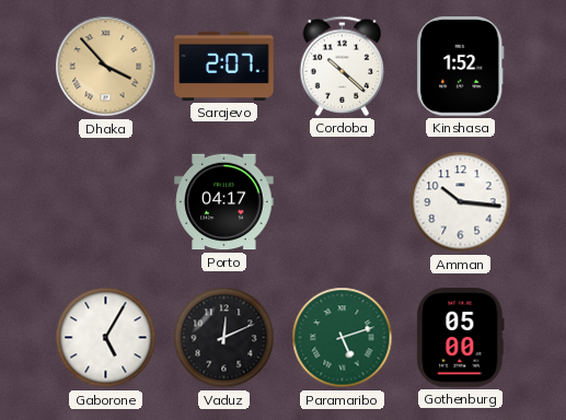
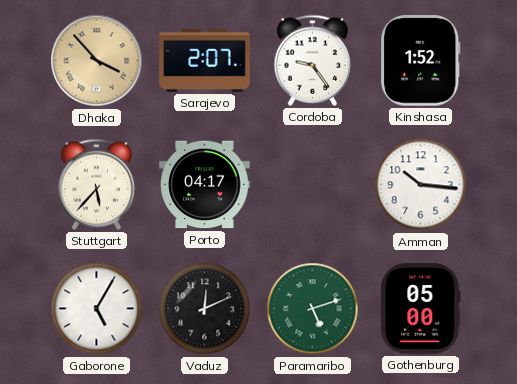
Cordoba: 10:22 -> 9:24 (313, 60)
Stuttgart: none -> 5:37 (97, 184)
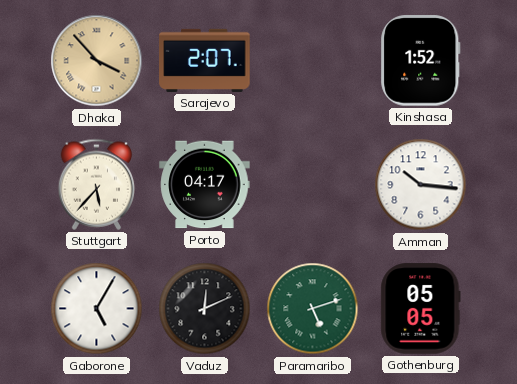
Cordoba: 9:24 -> none (313, 60)
Gothenburg: 05:00 -> 05:05 (421, 309)
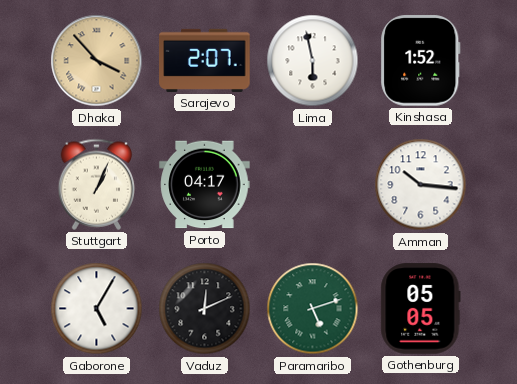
Lima: none -> 5:58 (313, 61)
Stuttgart: 5:37 -> 1:04 (97, 184)
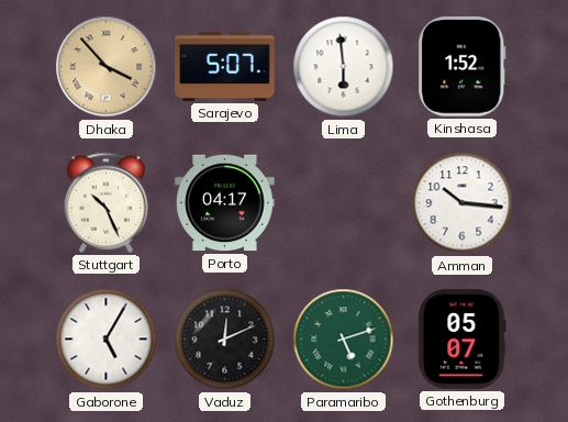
Sarajevo: 2:07 -> 5:07 (225, 66)
Lima: 5:58 -> 5:59 (344, 67)
Stuttgart: 1:04 -> 10:26 (107, 202)
Gothenburg: 05:05 -> 05:07 (463, 340)
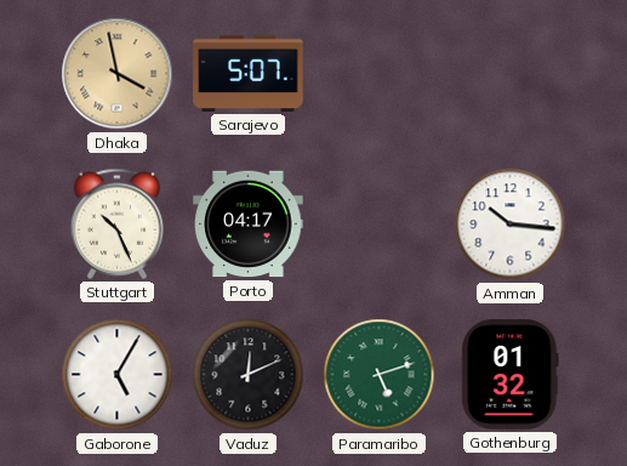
Dhaka: 3:53 -> 3:58 (118, 74)
Lima: 5:59 -> none (344, 67)
Kinshasa: 1:52 -> none (463, 67)
Gothenburg: 05:07 -> 01:32 (511, 375)
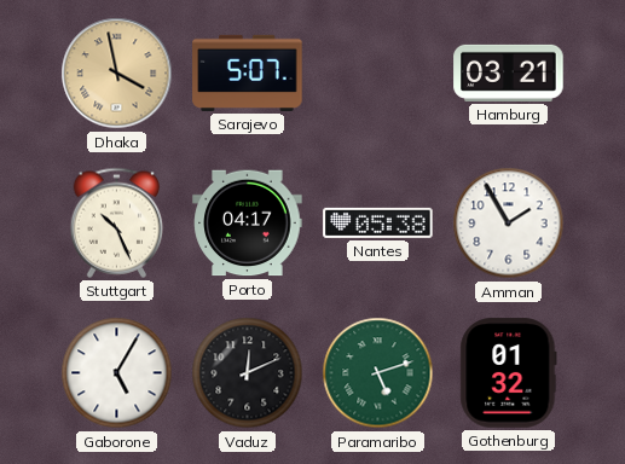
Hamburg: none -> 03:21 (509, 72)
Nantes: none -> 05:38 (378, 222)
Amman: 10:16 -> 1:55 (509, 224)
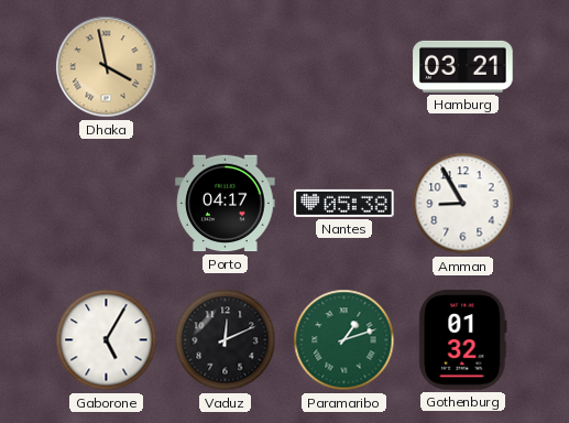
Sarajevo: 5:07 -> none (248, 72)
Stuttgart: 10:26 -> none (117, 222)
Amman: 1:55 -> 8:55 (463, 204)
Paramaribo: 5:12 -> 1:12 (344, 340)
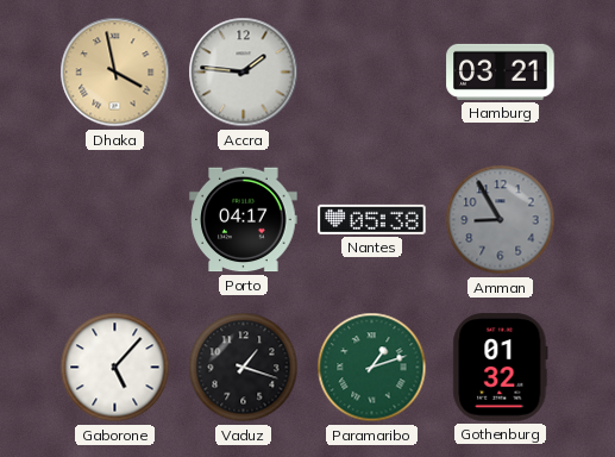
Accra: none -> 1:46 (244, 73)
Amman dial: white -> grey (501, 220)
Gaborone: 5:05 -> 5:07 (115, 368)
Vaduz: 12:11 -> 1:18 (244, 368)
